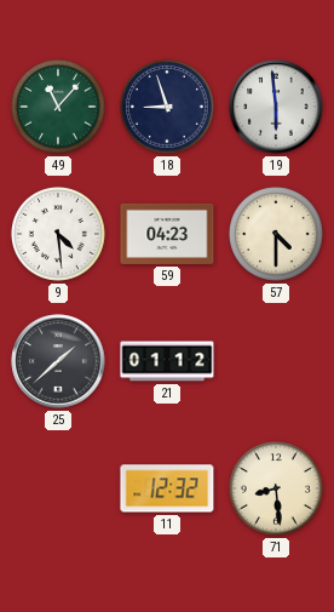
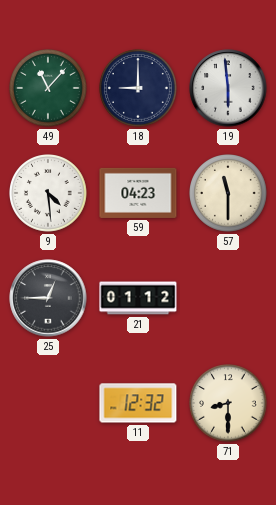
18: 8:57 -> 9:00 (139, 89)
57: 4:30 -> 11:30 (229, 194)
25: 1:38 -> 12:45 (48, 298)
71: 8:29 -> 8:30 (229, 404)
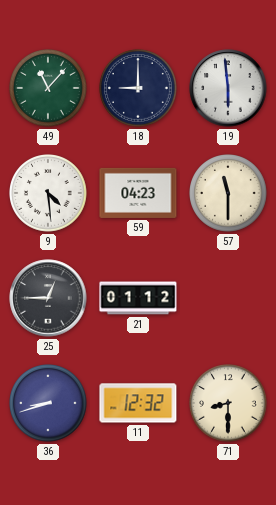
36: none -> 8:42 (49, 404)
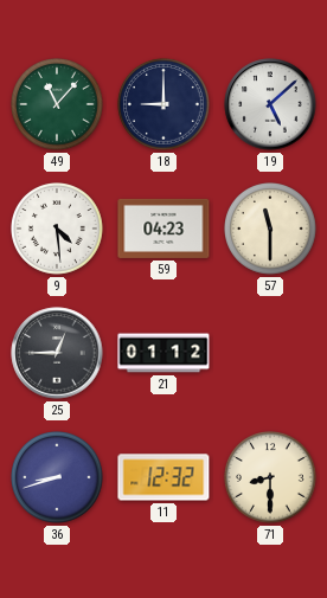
19: 5:59 -> 5:08 (270, 104)
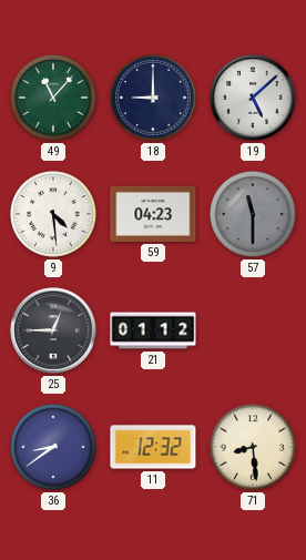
57 dial: cream -> grey (254, 215)
36: 8:42 -> 8:39 (54, 448)
71: 8:30 -> 8:29 (254, 448)
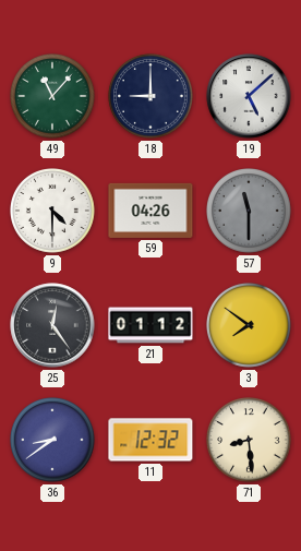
9: 4:29 -> 4:30 (53, 212)
59: 04:23 -> 04:26 (150, 211)
25: 12:45 -> 12:24 (52, 325)
3: none -> 7:51 (250, 326)
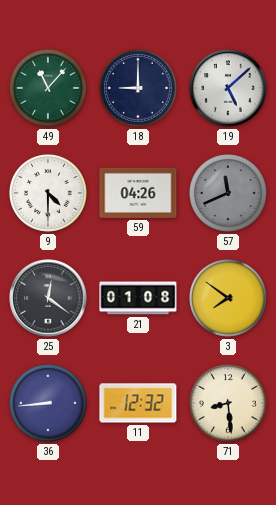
57: 11:30 -> 11:41 (229, 194)
25: 12:24 -> 12:21 (48, 298)
21: 01:12 -> 01:08 (138, 298)
36: 8:39 -> 8:44 (49, 404)
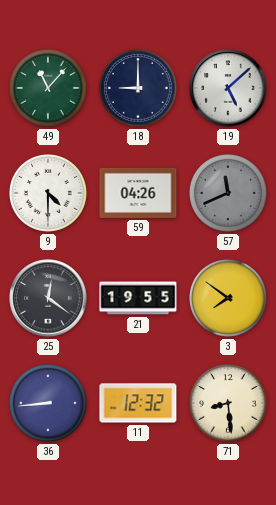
21: 01:08 -> 19:55 (138, 298)
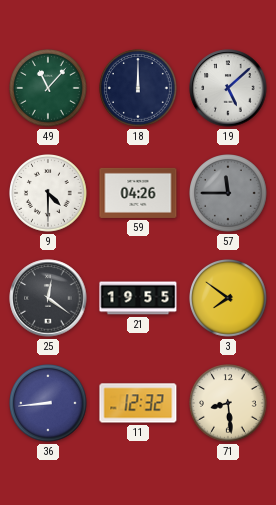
18: 9:00 -> 12:00 (139, 89)
57: 11:41 -> 11:45 (229, 194)
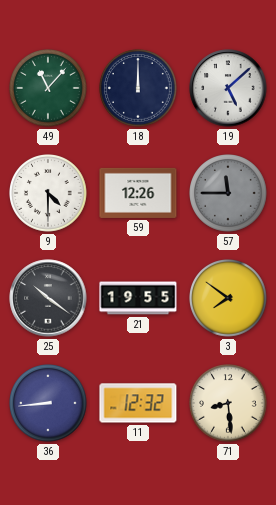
59: 04:26 -> 12:26 (138, 193)
25: 12:21 -> 10:21 (48, 298)
